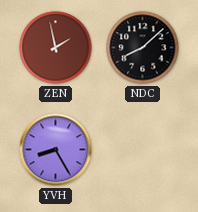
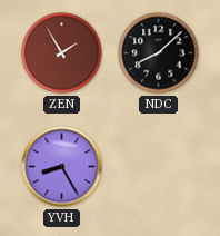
ZEN: 1:58 -> 1:55 (62, 53)
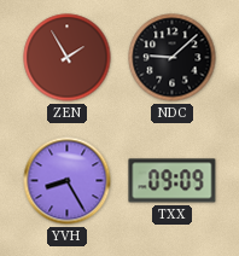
NDC: 8:08 -> 9:08 (173, 58)
TXX: none -> 09:09 (173, 181)
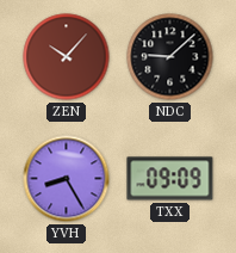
ZEN: 1:55 -> 10:07 (67, 57)
